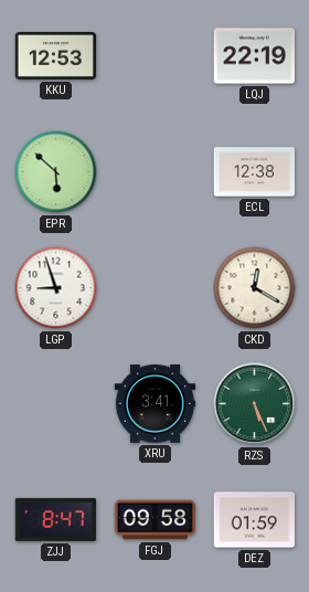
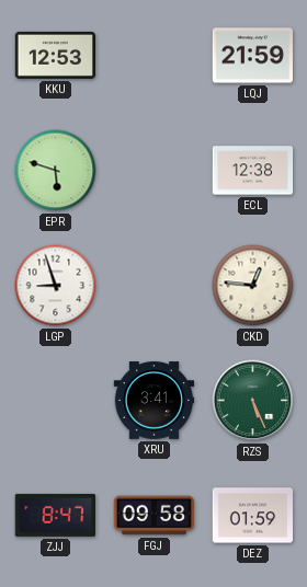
LQJ: 22:19 -> 21:59 (252, 56)
EPR: 5:52 -> 5:48 (56, 171)
CKD: 12:20 -> 12:46 (253, 286)
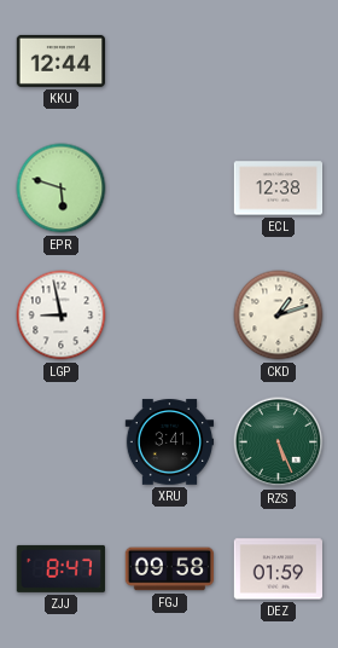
KKU: 12:53 -> 12:44 (60, 60)
LQJ: 21:59 -> none (252, 56)
LGP: 8:57 -> 8:58 (62, 316)
CKD: 12:46 -> 1:12 (279, 316)
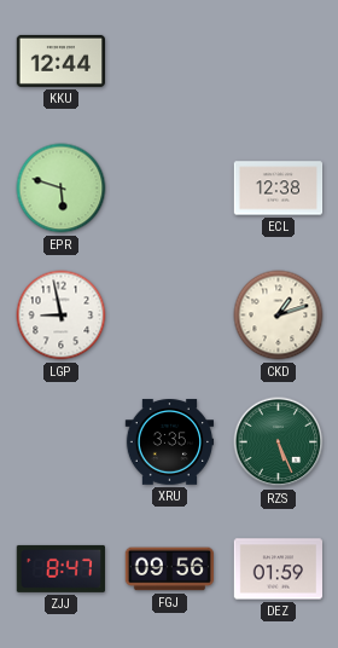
XRU: 3:41 -> 3:35 (170, 442)
FGJ: 09:58 -> 09:56 (169, 569)
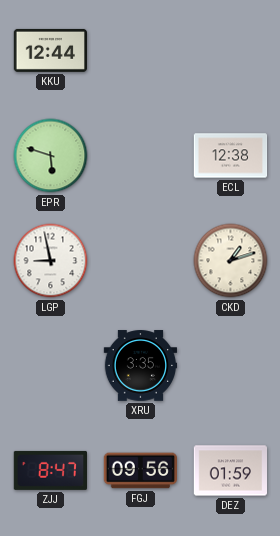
RZS: 5:26 -> none (279, 442)
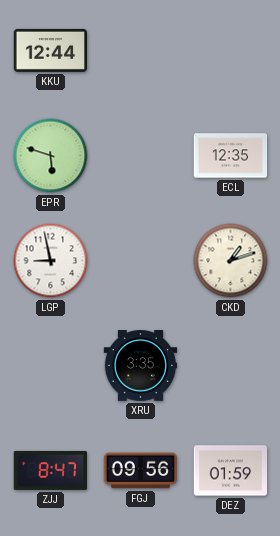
ECL: 12:38 -> 12:35 (231, 156)
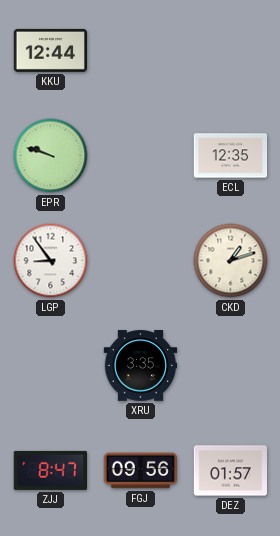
EPR: 5:48 -> 9:48 (51, 156)
LGP: 8:58 -> 8:54 (51, 261)
DEZ: 01:59 -> 01:57 (231, 471)
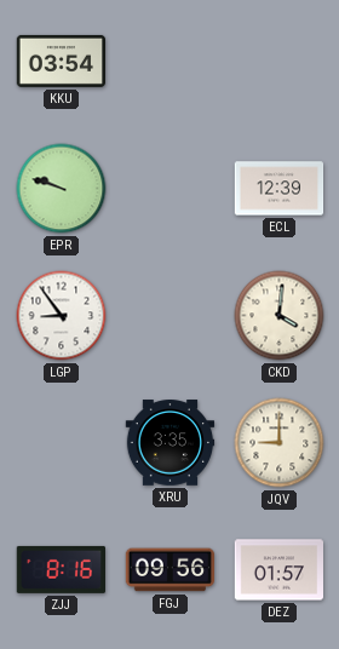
KKU: 12:44 -> 03:54 (61, 61)
ECL: 12:35 -> 12:39 (280, 189)
CKD: 1:12 -> 4:01 (280, 316)
JQV: none -> 9:00 (280, 443)
ZJJ: 8:47 -> 8:16 (61, 569)
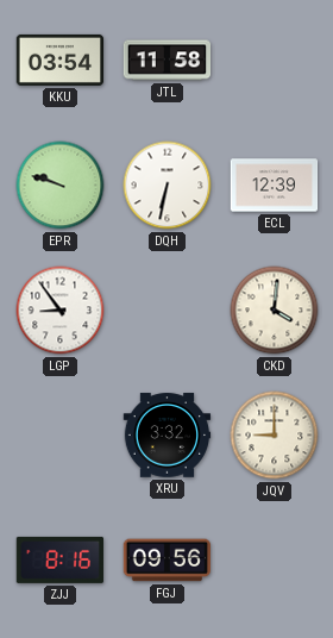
JTL: none -> 11:58 (166, 61)
DQH: none -> 6:32 (168, 186)
XRU: 3:35 -> 3:32 (168, 436)
DEZ: 01:57 -> none (280, 570)
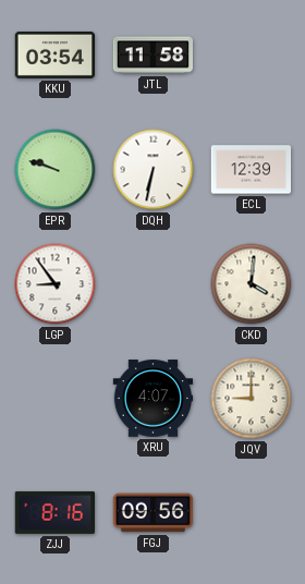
XRU: 3:32 -> 4:07 (154, 399)
